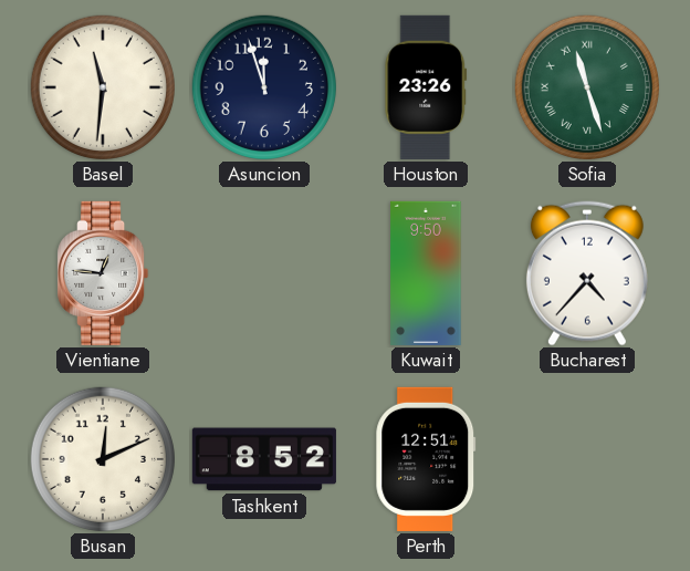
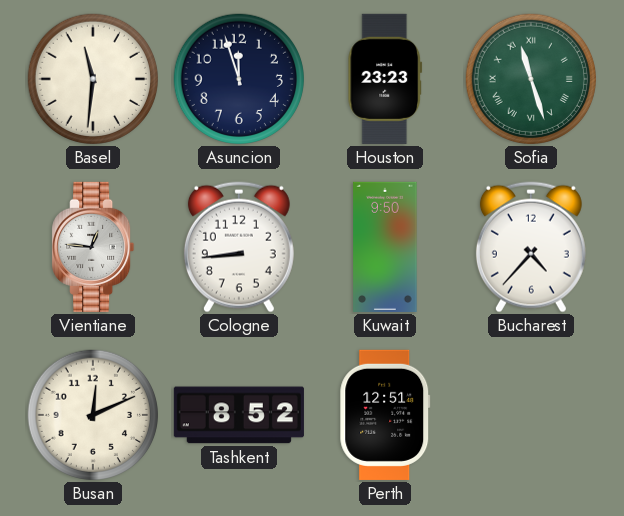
Houston: 23:26 -> 23:23 (385, 79)
Cologne: none -> 8:44 (239, 247)
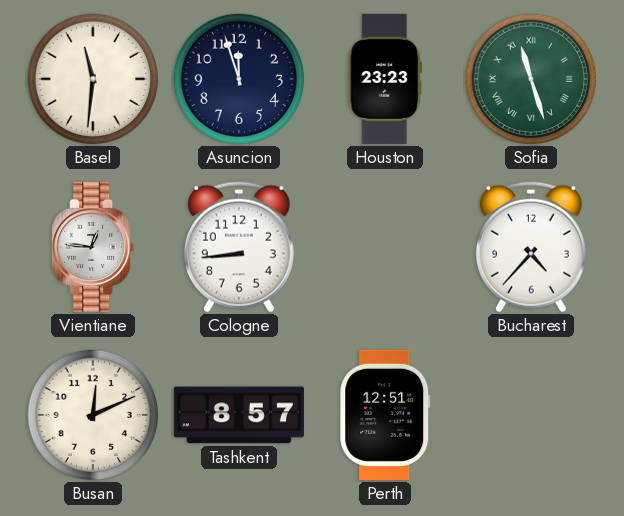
Kuwait: 9:50 -> none (385, 247)
Tashkent: 8:52 -> 8:57 (239, 415)
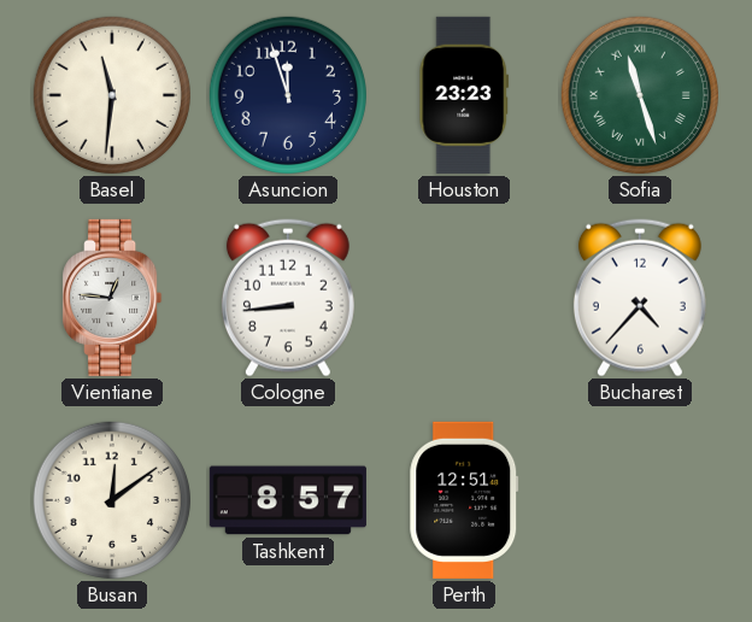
Busan: 12:11 -> 12:09 (112, 500)
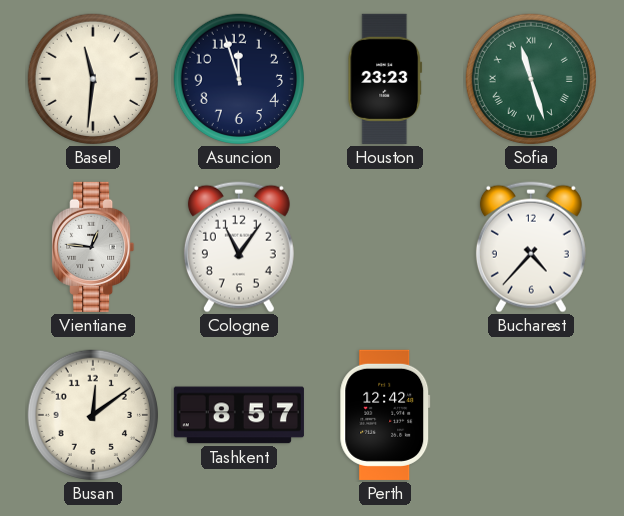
Cologne: 8:44 -> 11:06 (239, 247)
Perth: 12:51 -> 12:42 (385, 415)
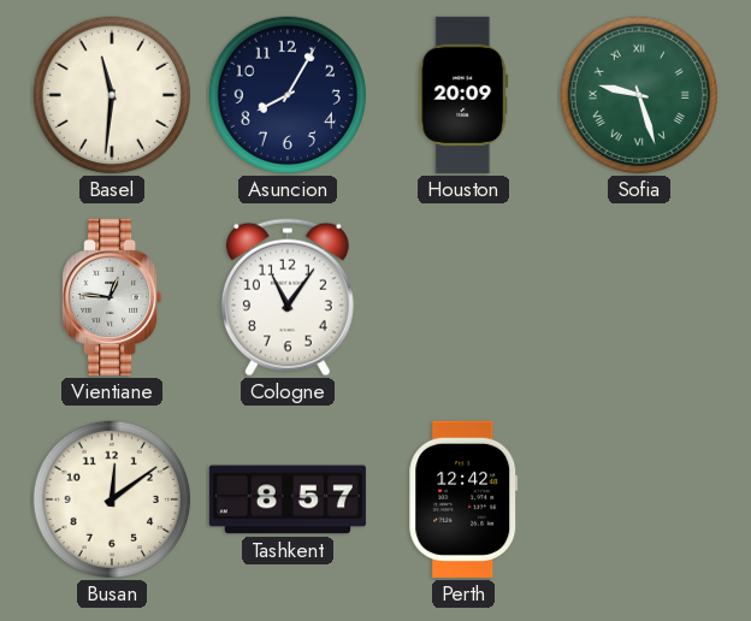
Asuncion: 11:57 -> 8:05 (288, 95)
Houston: 23:23 -> 20:09 (463, 95)
Sofia: 11:27 -> 9:27 (639, 95)
Bucharest: 4:37 -> none (531, 247)
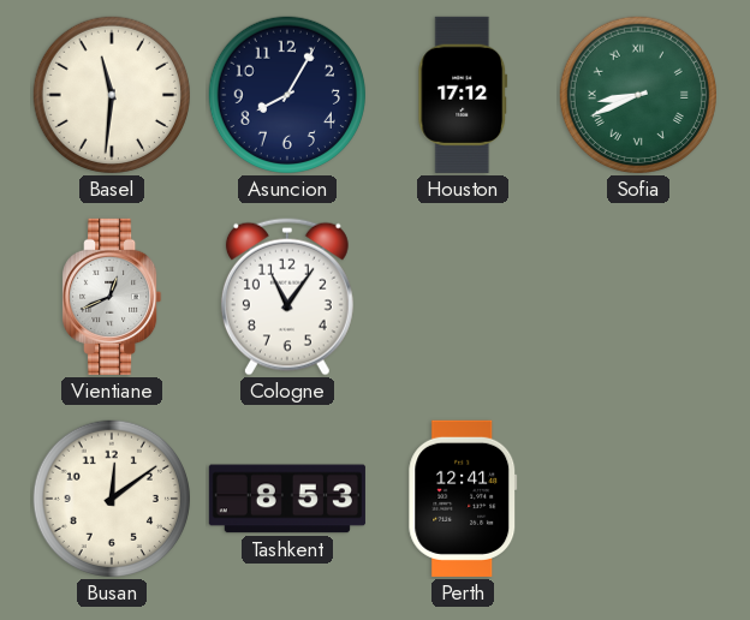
Houston: 20:09 -> 17:12 (463, 95)
Sofia: 9:27 -> 8:41 (638, 95)
Vientiane: 12:46 -> 12:41 (112, 297)
Tashkent: 8:57 -> 8:53 (287, 499)
Perth: 12:42 -> 12:41 (463, 499)
